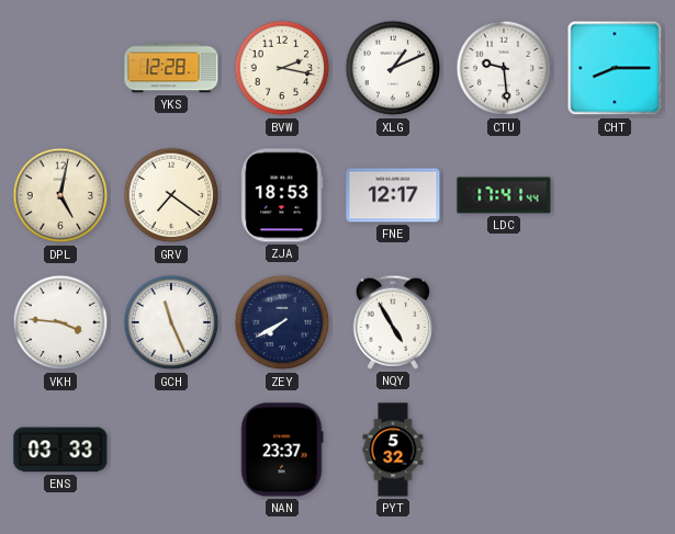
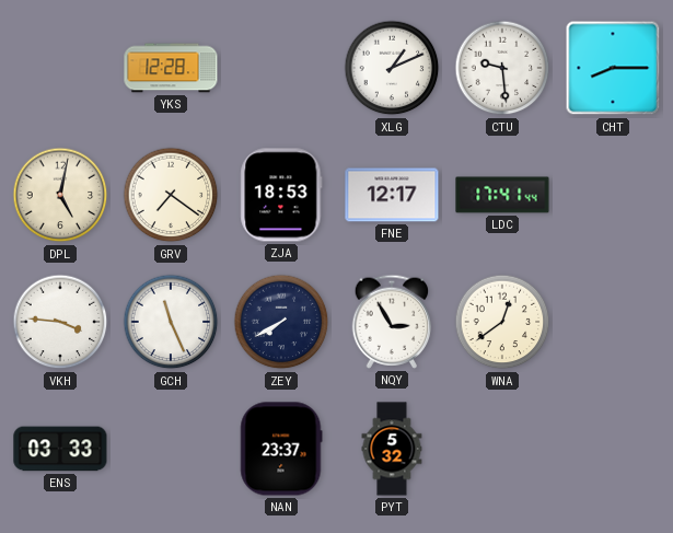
BVW: 2:17 -> none (282, 68)
NQY: 4:55 -> 2:55 (392, 322)
WNA: none -> 12:39 (502, 322)
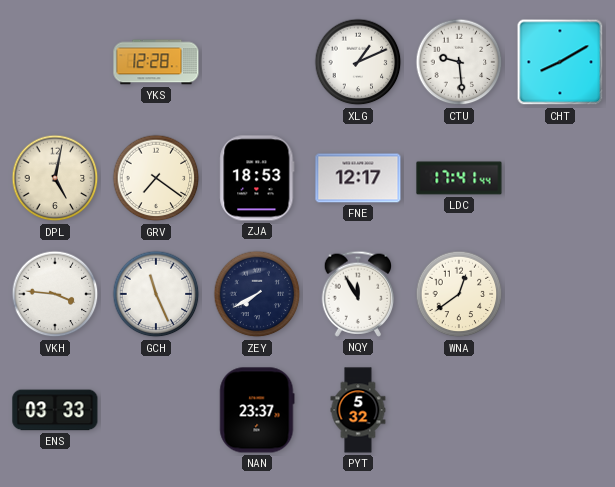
CHT: 8:15 -> 8:10 (560, 62)
NQY: 2:55 -> 11:55 (358, 294)
